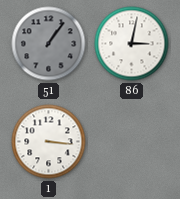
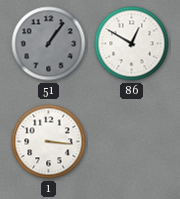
86: 3:02 -> 12:50 (132, 44)
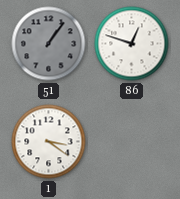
86: 12:50 -> 12:48 (132, 44)
1: 3:16 -> 3:21 (49, 142)
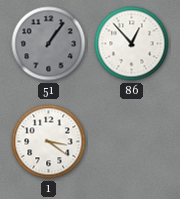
86: 12:48 -> 12:53 (132, 44)
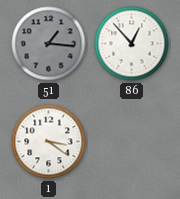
51: 1:06 -> 1:16 (49, 44)
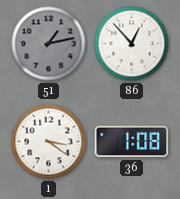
51: 1:16 -> 1:13 (49, 44)
36: none -> 1:08 (132, 142)
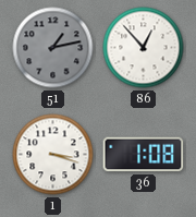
1: 3:21 -> 3:18 (53, 155)
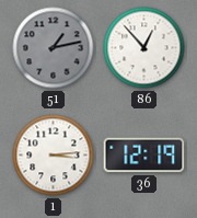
1: 3:18 -> 3:14 (54, 156)
36: 1:08 -> 12:19 (144, 156)
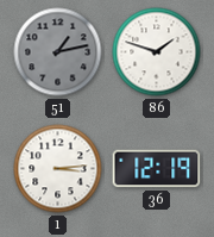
86: 12:53 -> 1:48 (157, 52)
